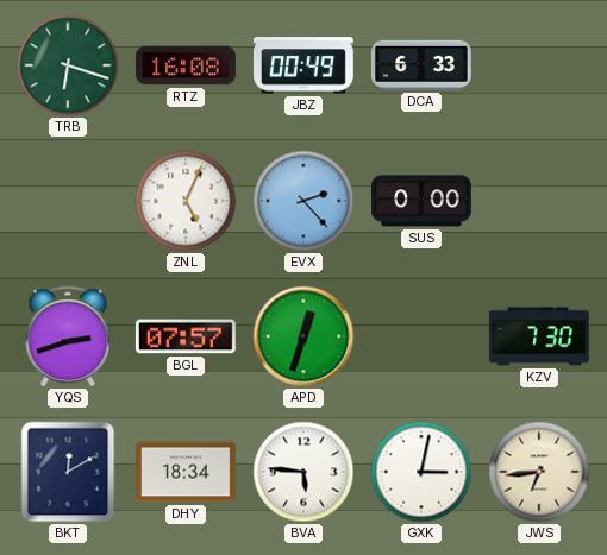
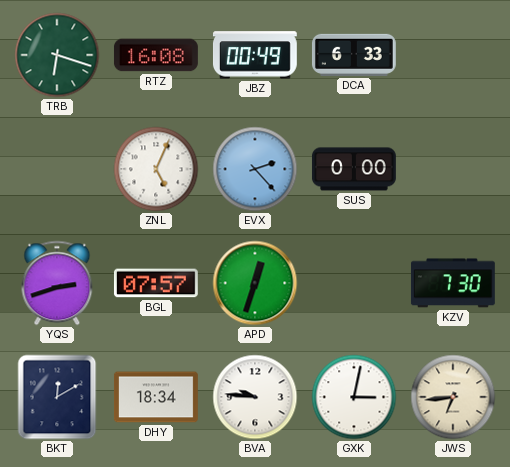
BVA: 5:46 -> 9:46 (255, 397)
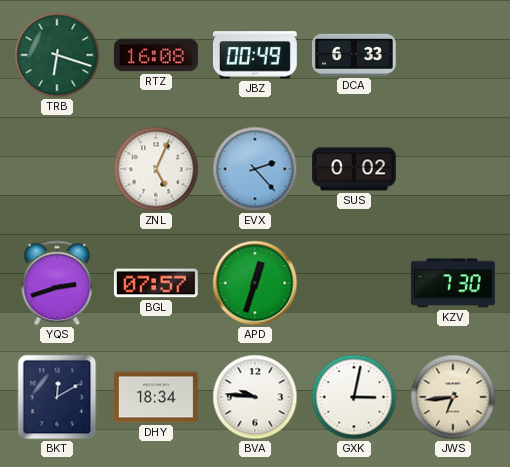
SUS: 0:00 -> 0:02 (354, 169)
